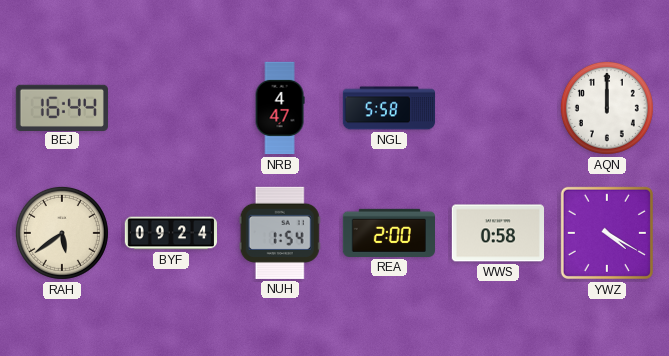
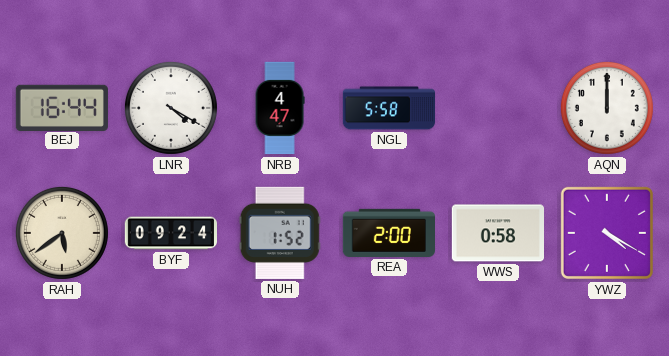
LNR: none -> 4:20 (171, 108)
NUH: 1:54 -> 1:52 (280, 233)
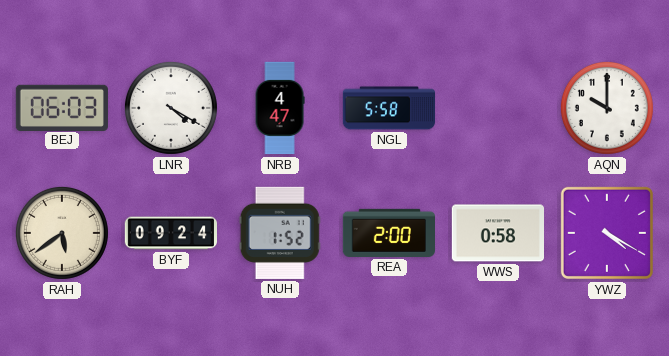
BEJ: 16:44 -> 06:03 (62, 107)
AQN: 12:00 -> 10:00 (607, 108)
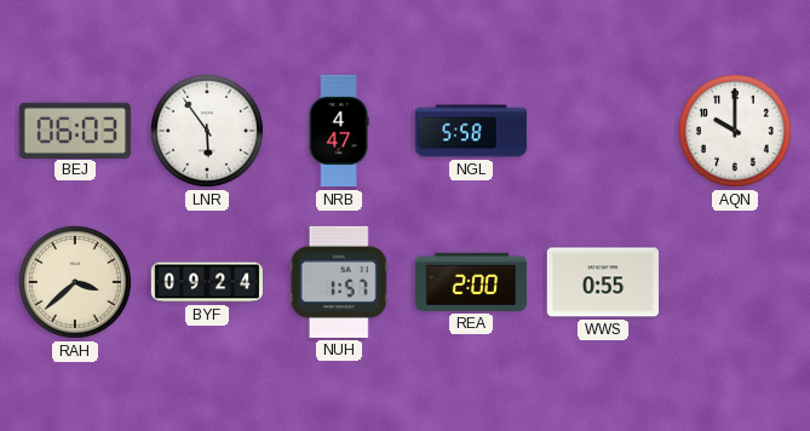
LNR: 4:20 -> 5:54 (207, 131)
RAH: 5:39 -> 3:38 (75, 282)
NUH: 1:52 -> 1:57 (339, 282)
WWS: 0:58 -> 0:55 (602, 282)
YWZ: 4:20 -> none (607, 233)
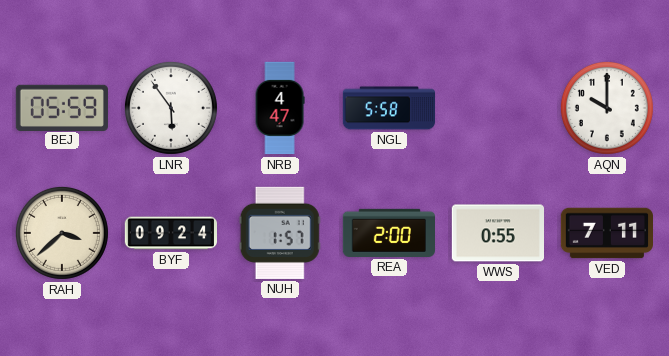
BEJ: 06:03 -> 05:59 (62, 107)
VED: none -> 7:11 (606, 233)
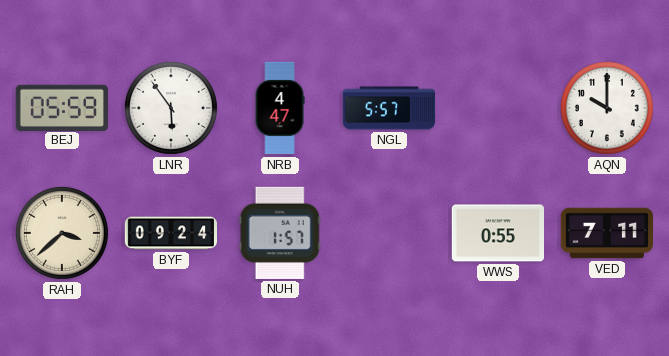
NGL: 5:58 -> 5:57 (389, 108)
REA: 2:00 -> none (388, 233)
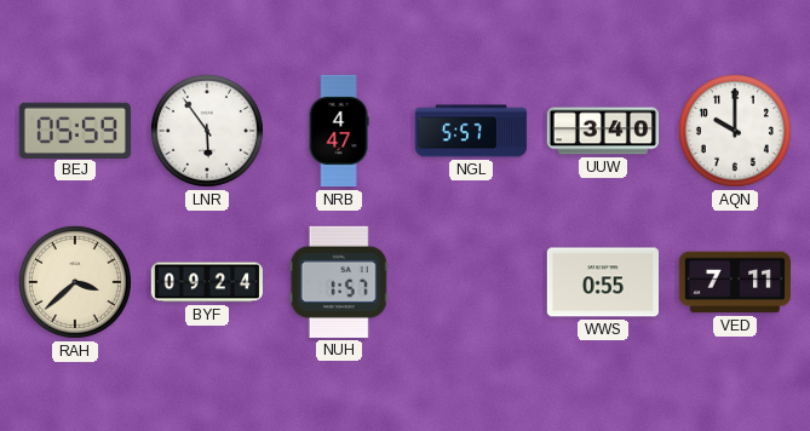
UUW: none -> 3:40 (602, 131)
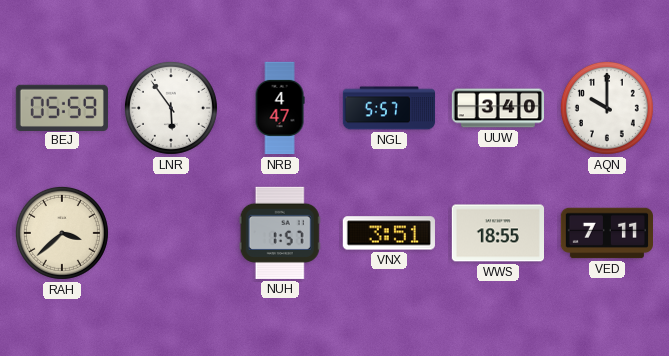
BYF: 09:24 -> none (206, 282)
VNX: none -> 3:51 (389, 233)
WWS: 0:55 -> 18:55 (497, 233)
